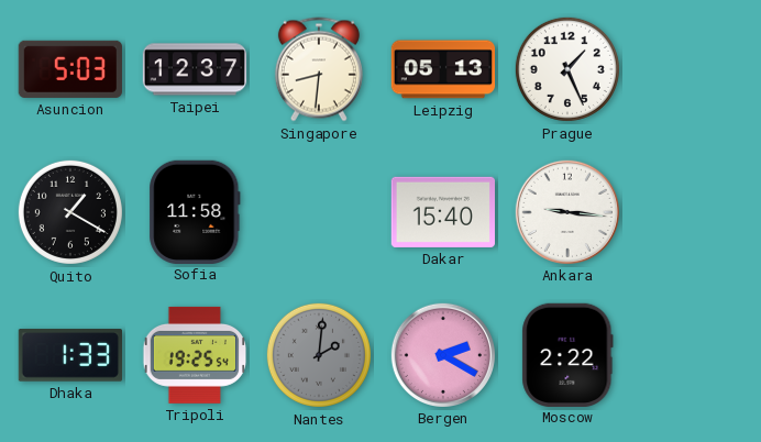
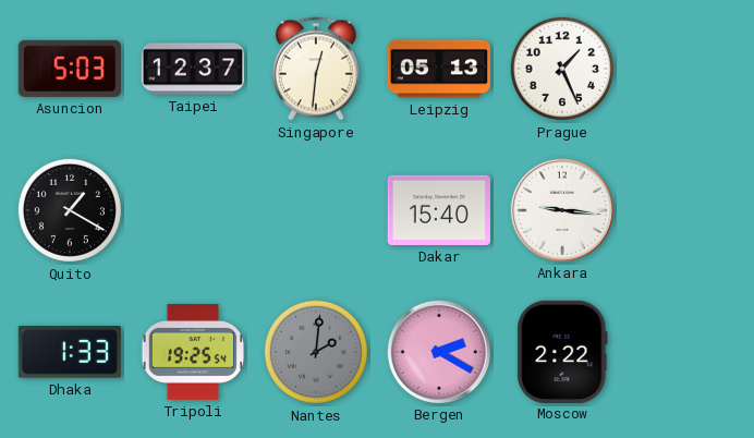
Singapore: 8:31 -> 12:31 (316, 69)
Sofia: 11:58 -> none (195, 211)
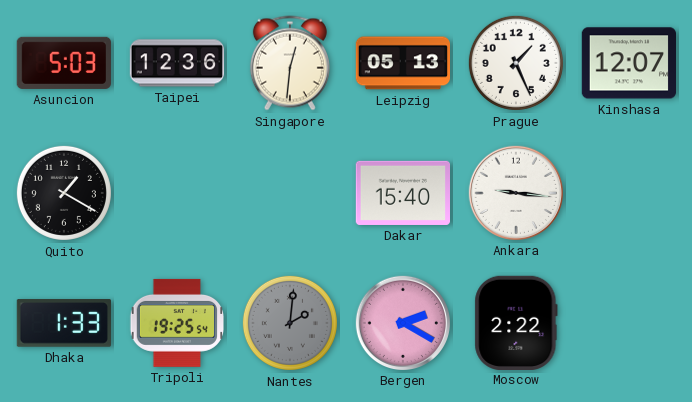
Taipei: 12:37 -> 12:36 (177, 63)
Kinshasa: none -> 12:07 (628, 63)
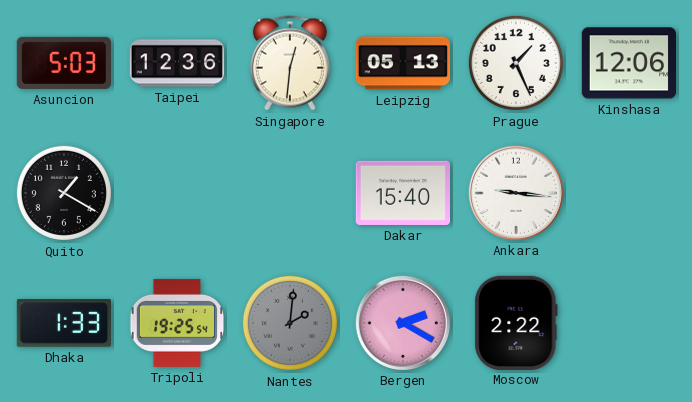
Kinshasa: 12:07 -> 12:06 (628, 63)
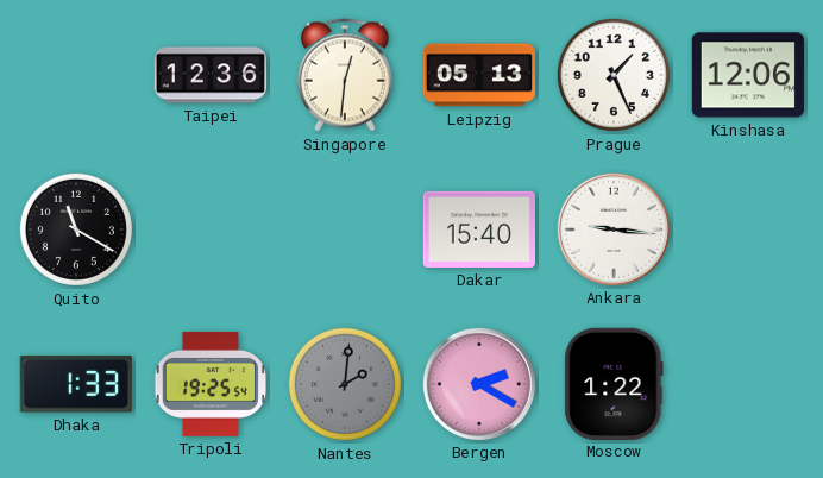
Asuncion: 5:03 -> none (64, 63)
Quito: 1:20 -> 11:20 (76, 229)
Moscow: 2:22 -> 1:22 (614, 383)
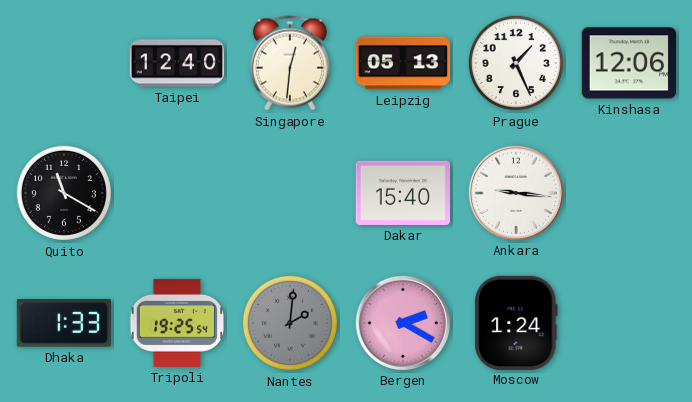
Taipei: 12:36 -> 12:40 (177, 63)
Moscow: 1:22 -> 1:24 (516, 322)
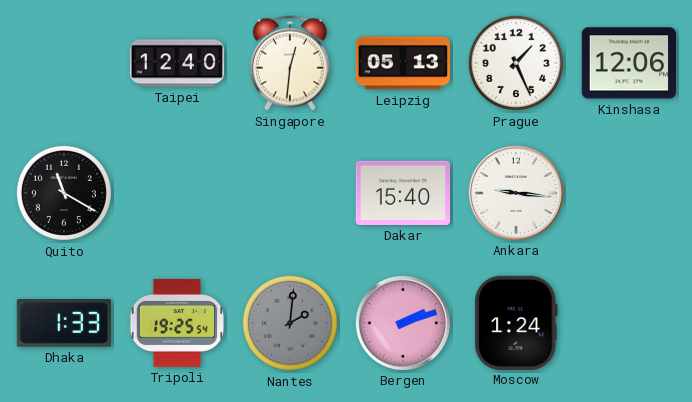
Bergen: 2:20 -> 2:12 (402, 322)
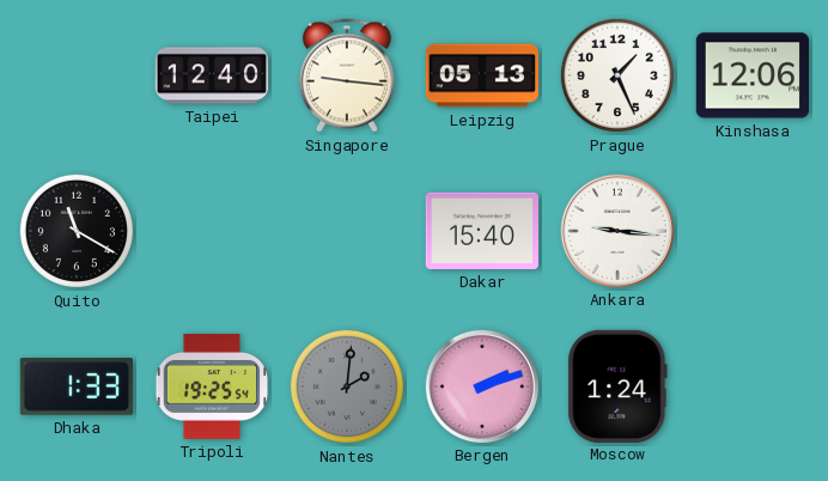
Singapore: 12:31 -> 9:16 (347, 75)
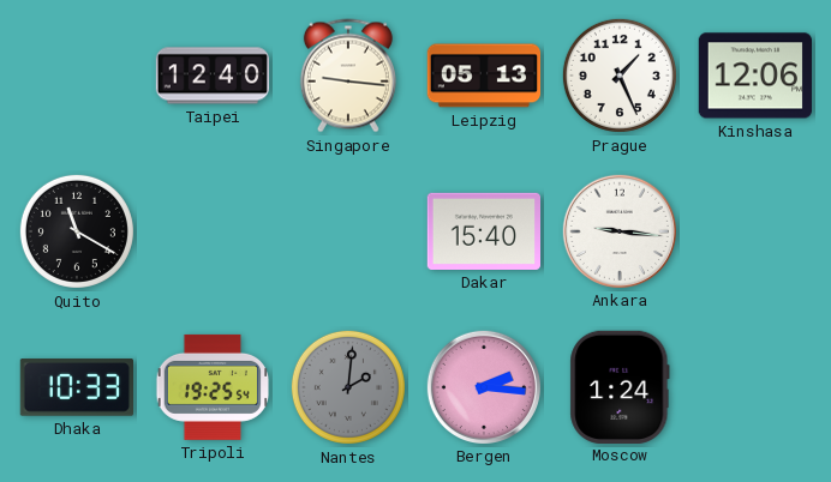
Dhaka: 1:33 -> 10:33 (76, 387)
Bergen: 2:12 -> 2:16 (483, 386)
